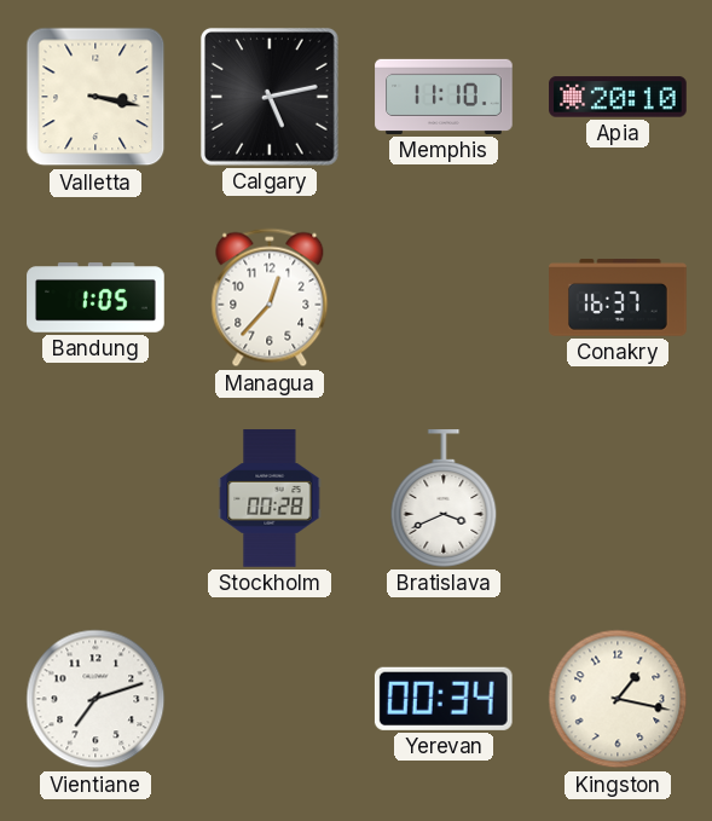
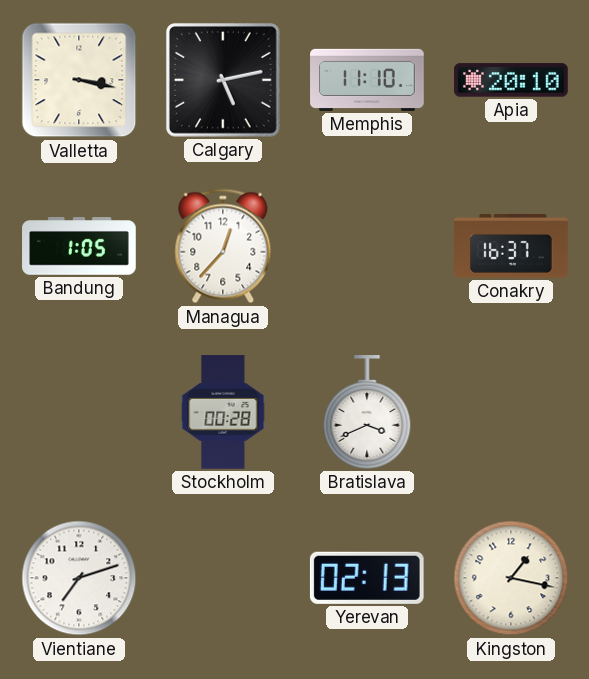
Yerevan: 00:34 -> 02:13 (367, 578)
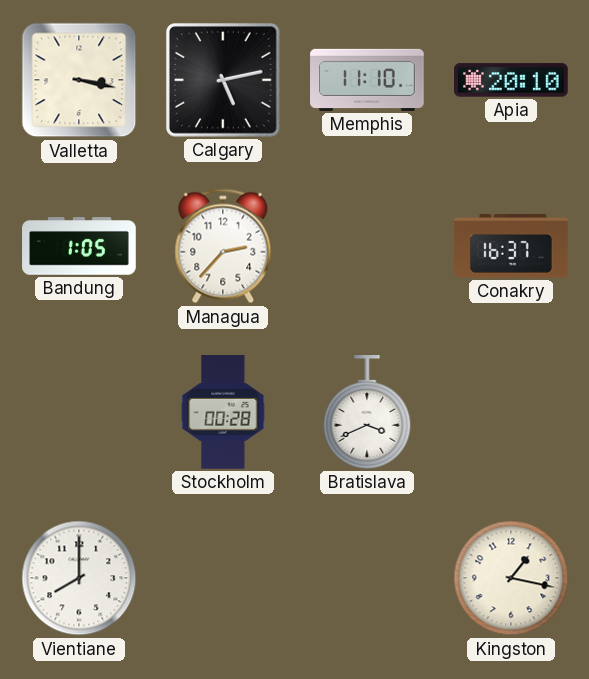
Managua: 12:37 -> 2:37 (223, 246)
Vientiane: 7:12 -> 8:00 (79, 578)
Yerevan: 02:13 -> none (367, 578)
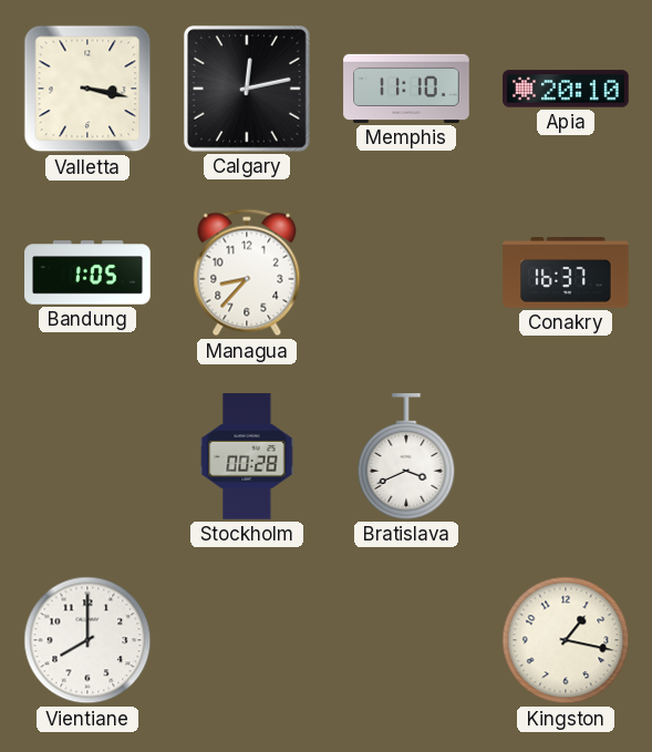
Calgary: 5:13 -> 12:13 (247, 89)
Managua: 2:37 -> 8:37 (247, 272)
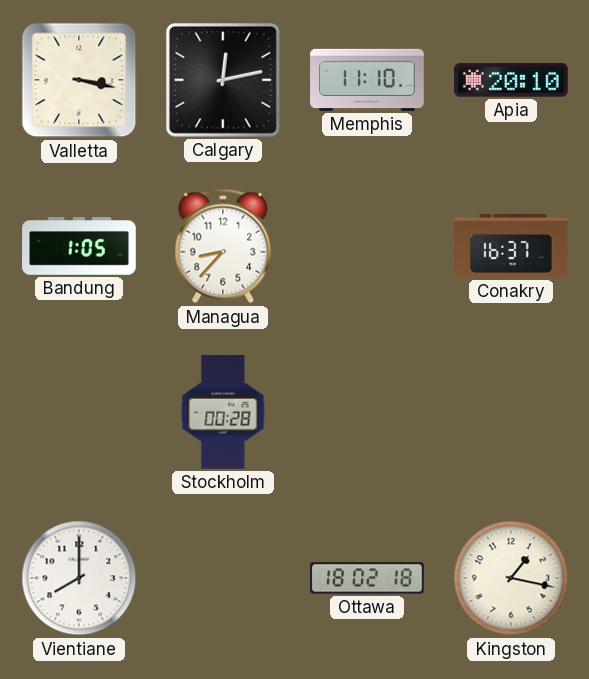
Bratislava: 3:41 -> none (406, 456)
Ottawa: none -> 18:02 (367, 578)
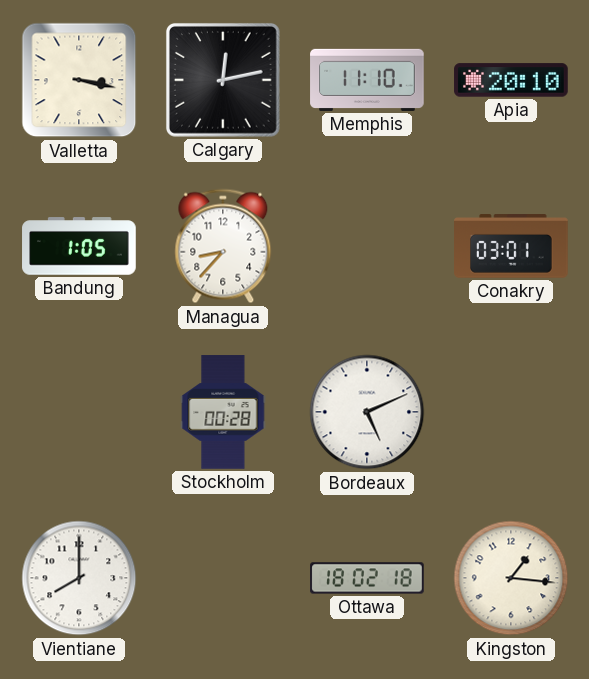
Conakry: 16:37 -> 03:01 (511, 246)
Bordeaux: none -> 5:11 (367, 412)
Kingston: 1:17 -> 1:16 (511, 578)
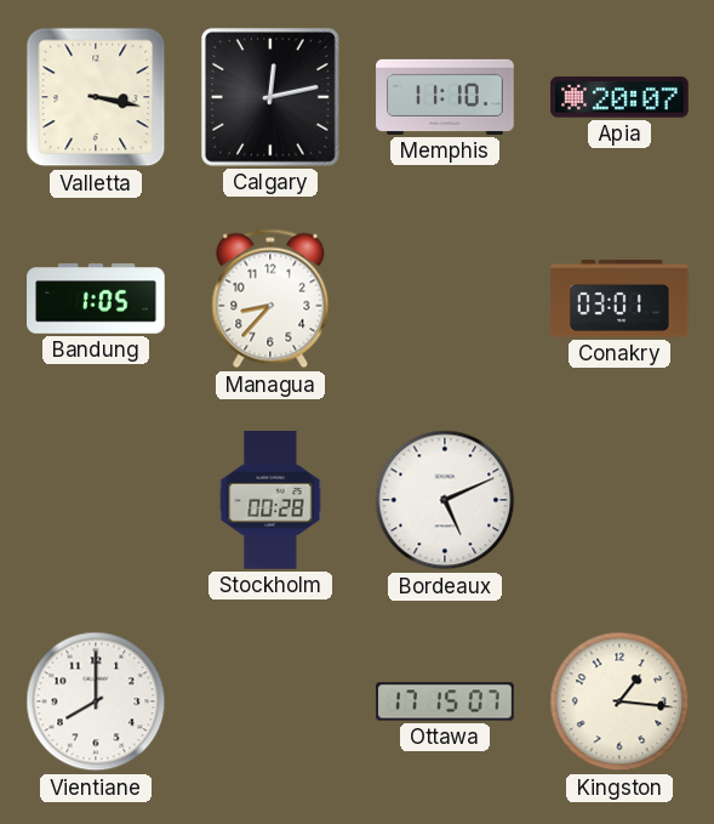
Apia: 20:10 -> 20:07 (619, 97)
Ottawa: 18:02 -> 17:15 (445, 701)
